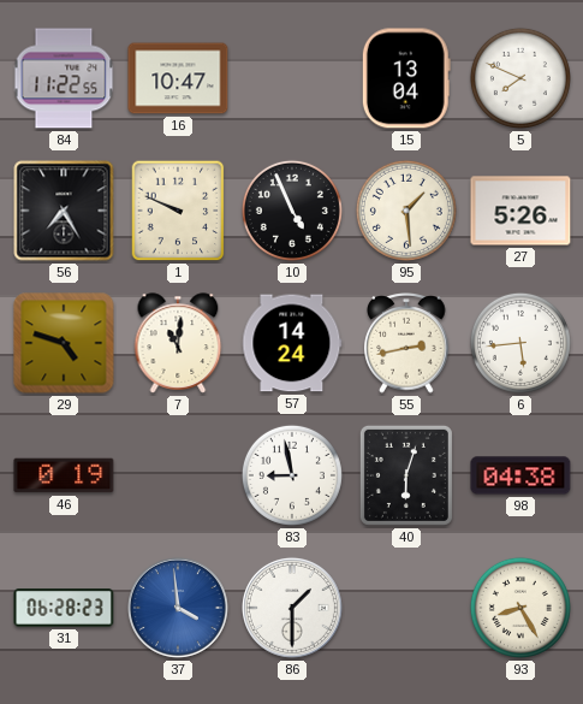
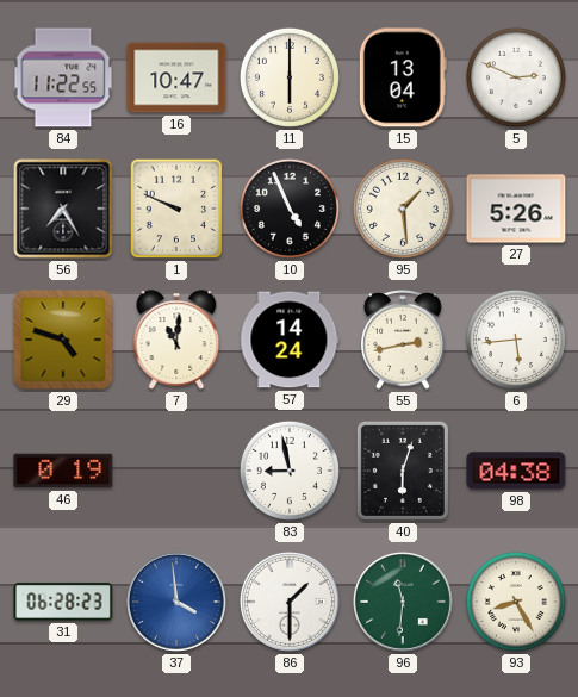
11: none -> 6:00 (290, 77)
5: 7:49 -> 2:49 (516, 77)
96: none -> 11:31 (403, 602)
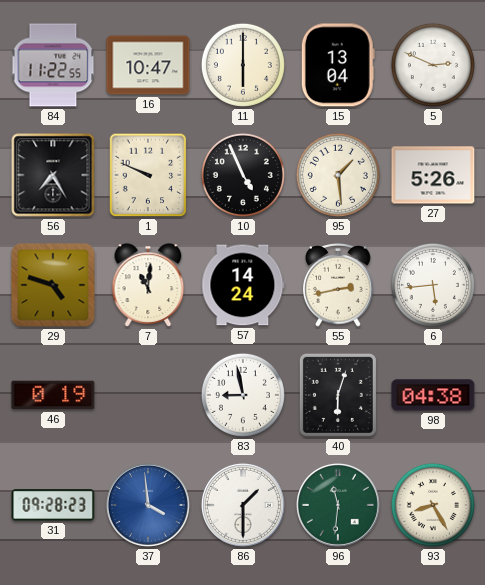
31: 06:28 -> 09:28 (53, 505)
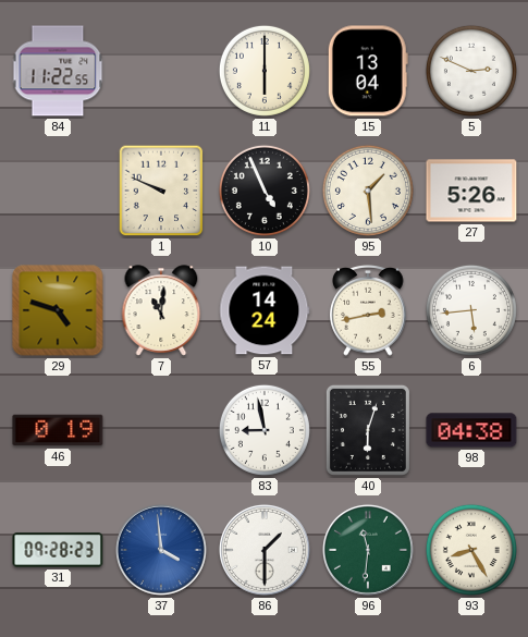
16: 10:47 -> none (148, 65)
56: 7:25 -> none (53, 175)
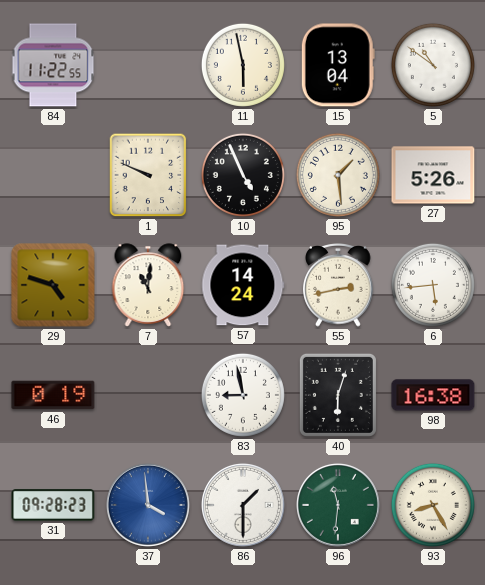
11: 6:00 -> 5:58 (243, 65)
5: 2:49 -> 10:51 (433, 65)
98: 04:38 -> 16:38 (433, 395)
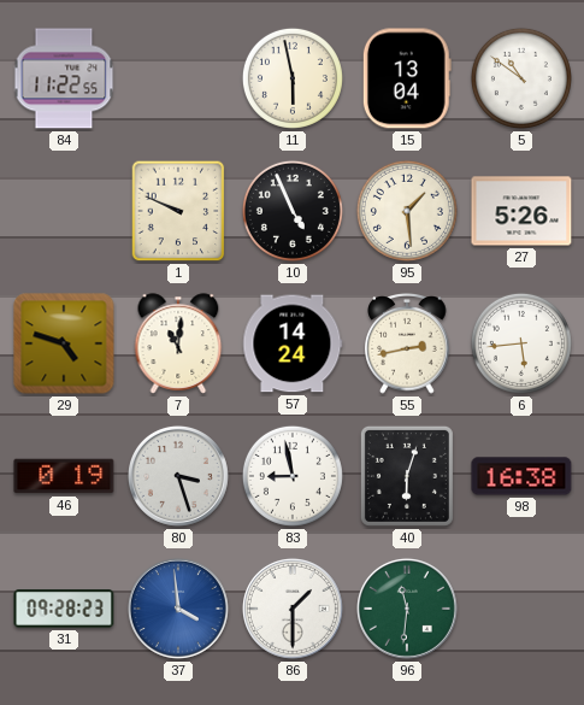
80: none -> 3:27 (178, 476)
93: 8:25 -> none (433, 505)
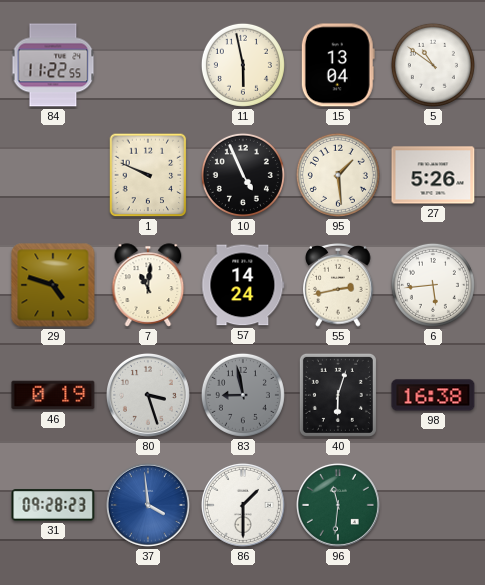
83 dial: white -> grey (243, 395)
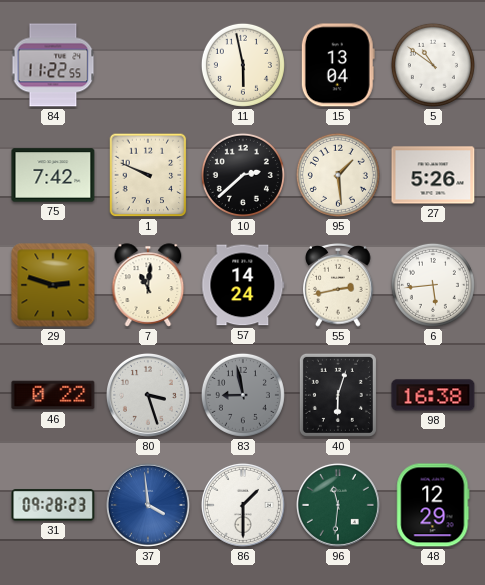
75: none -> 7:42 (53, 175)
10: 4:56 -> 2:38 (243, 175)
29: 4:48 -> 2:48 (53, 285)
46: 0:19 -> 0:22 (53, 395)
48: none -> 12:29 (433, 505)
